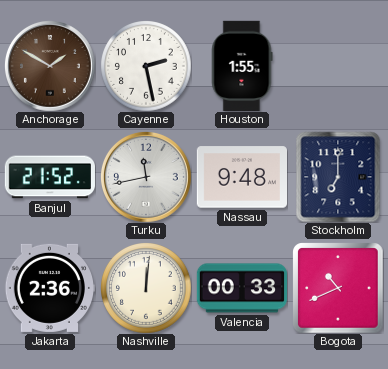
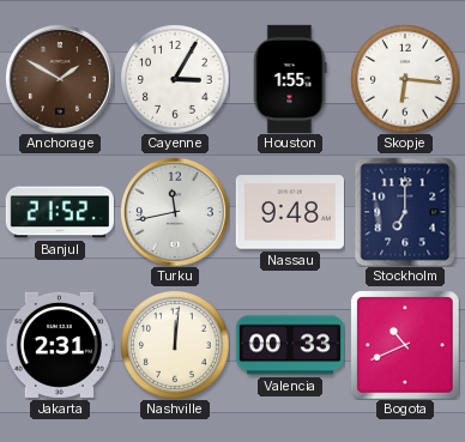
Cayenne: 2:28 -> 3:05 (175, 79)
Skopje: none -> 6:16 (405, 79)
Jakarta: 2:36 -> 2:31 (59, 345)
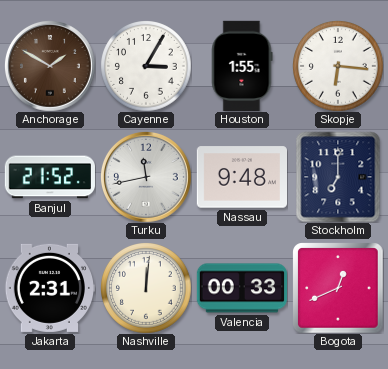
Bogota: 10:41 -> 12:41 (338, 288)
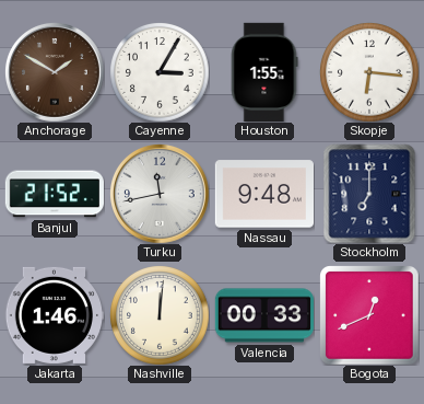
Jakarta: 2:31 -> 1:46 (54, 315)
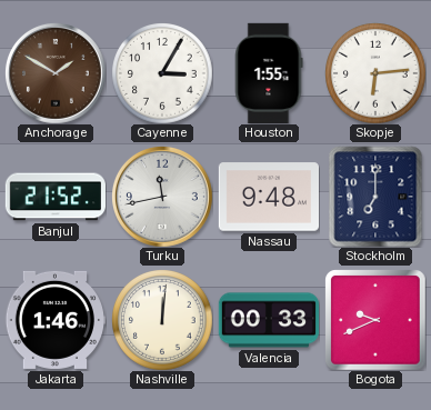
Skopje: 6:16 -> 6:14 (375, 73)
Bogota: 12:41 -> 9:41 (375, 320)
